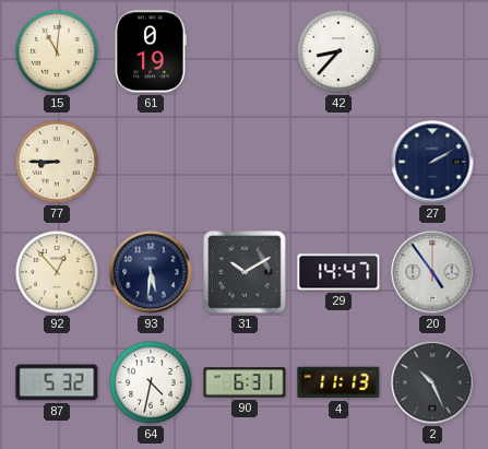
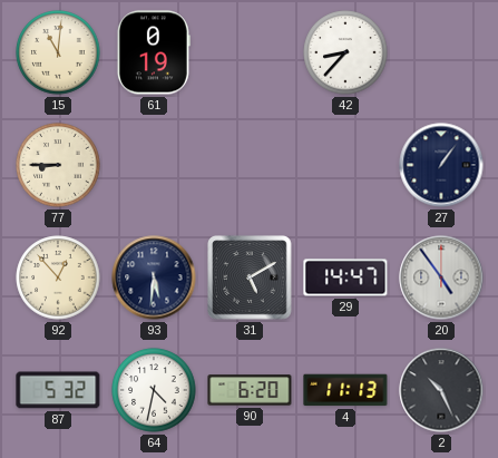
27: 2:10 -> 1:06 (441, 165)
31: 10:10 -> 5:10 (250, 277)
90: 6:31 -> 6:20 (250, 390)
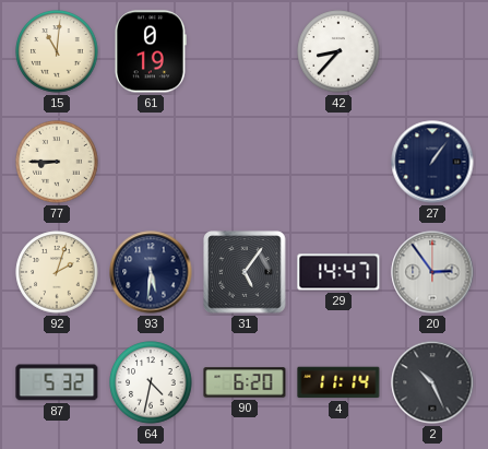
92: 12:53 -> 2:03 (57, 272)
31: 5:10 -> 5:06 (245, 272)
20: 4:54 -> 2:54 (432, 272)
4: 11:13 -> 11:14 (338, 382)
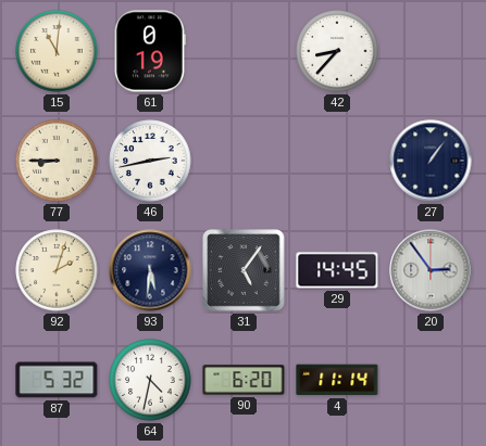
46: none -> 2:43 (150, 161)
29: 14:47 -> 14:45 (337, 270)
2: 10:26 -> none (432, 382)
